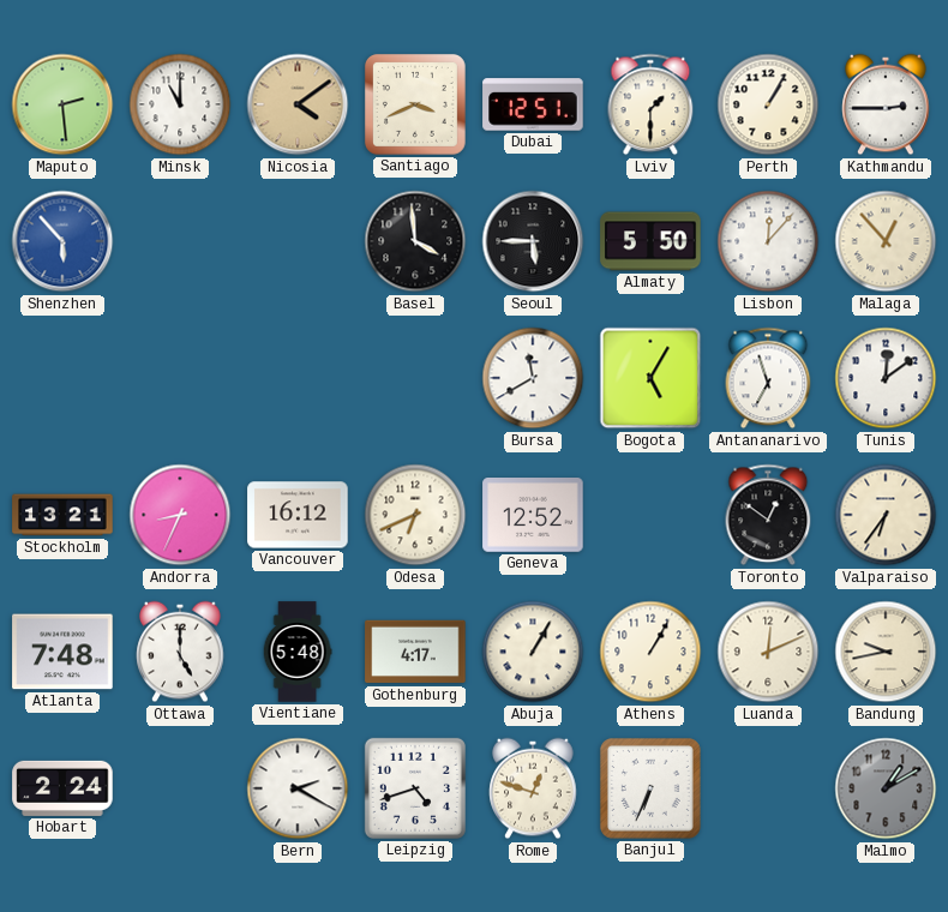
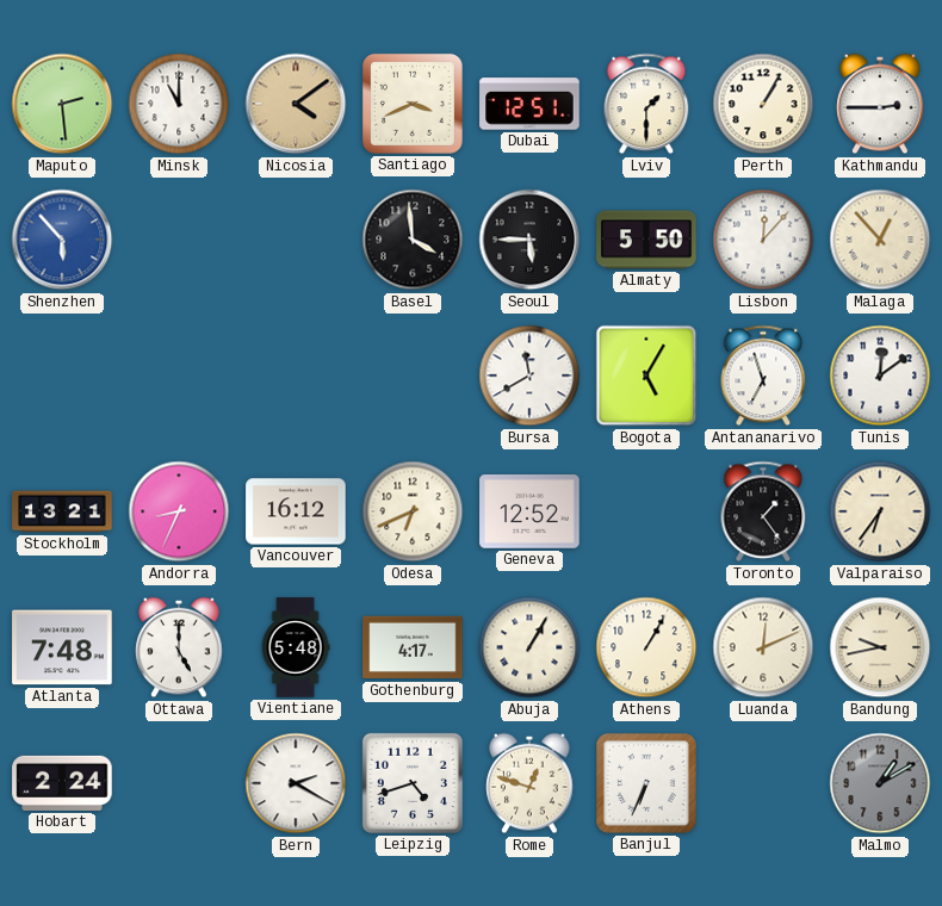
Toronto: 12:51 -> 1:24 (763, 511)
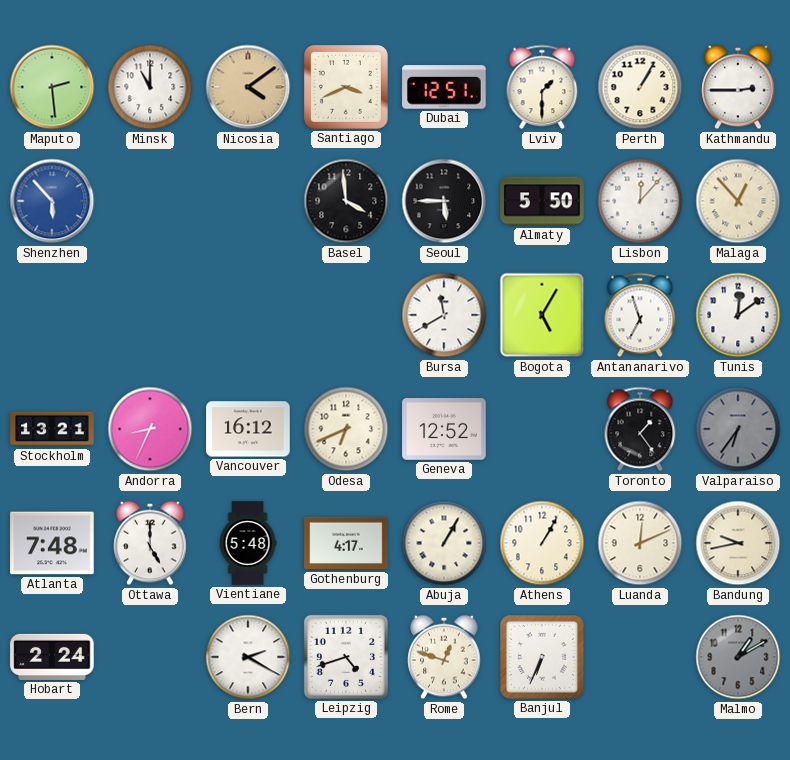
Valparaiso dial: cream -> grey (738, 429)
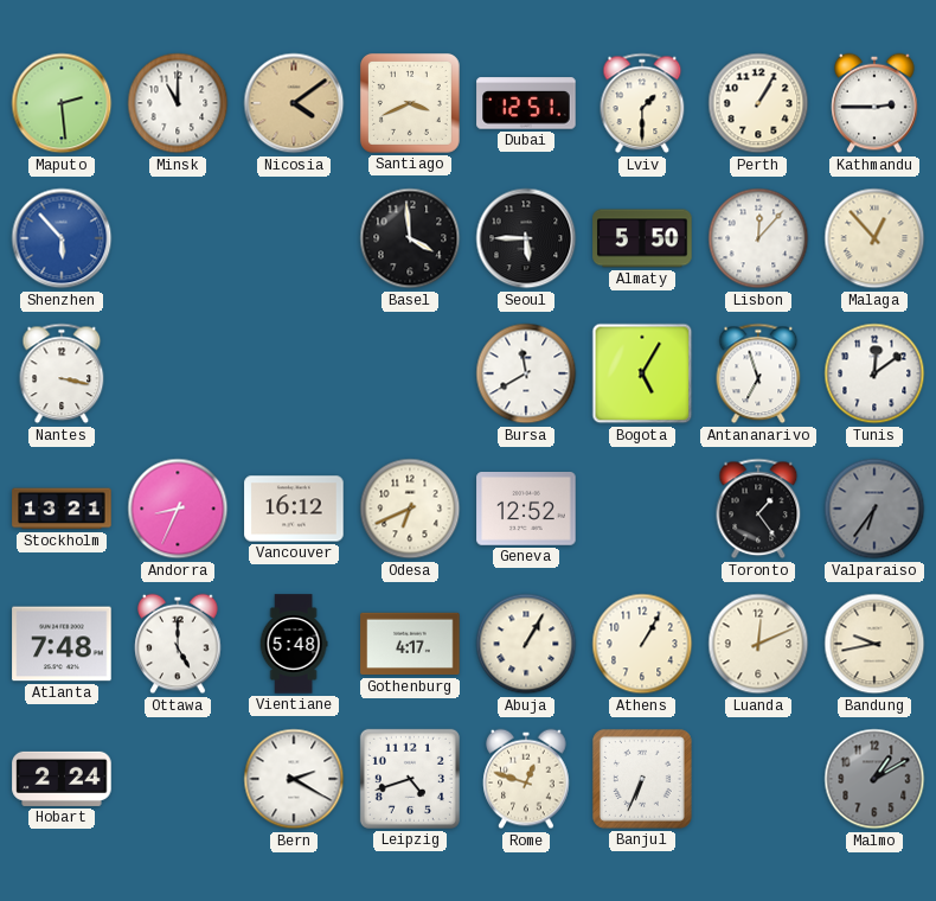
Nantes: none -> 3:17 (62, 373)
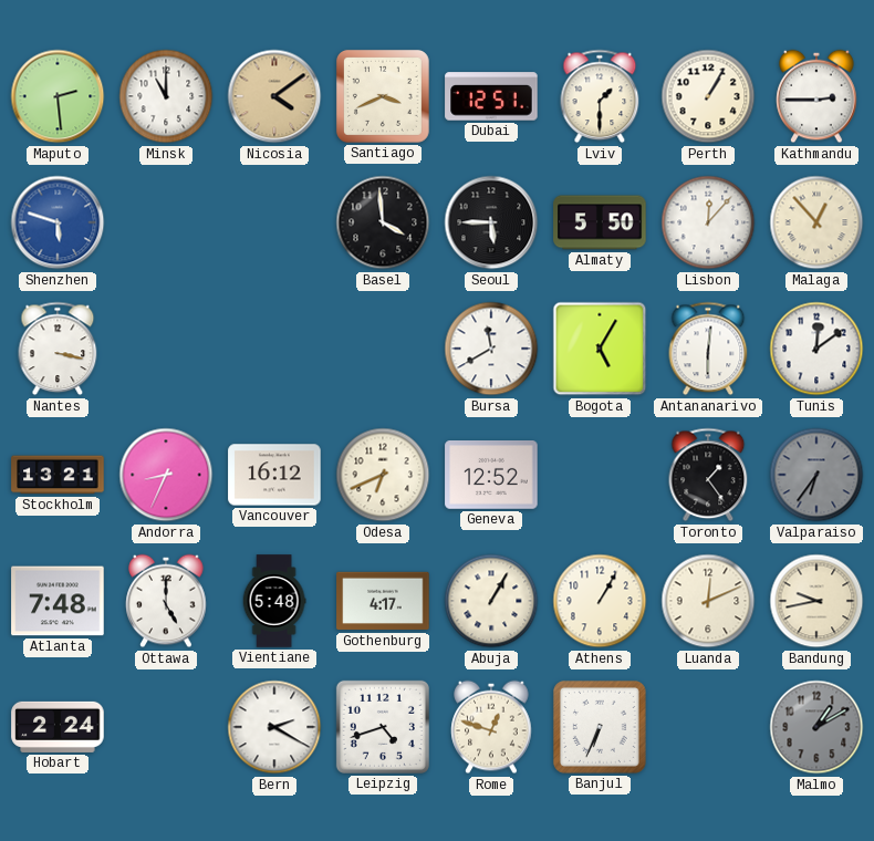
Shenzhen: 5:53 -> 5:48 (58, 222)
Antananarivo: 6:57 -> 6:01 (708, 349)
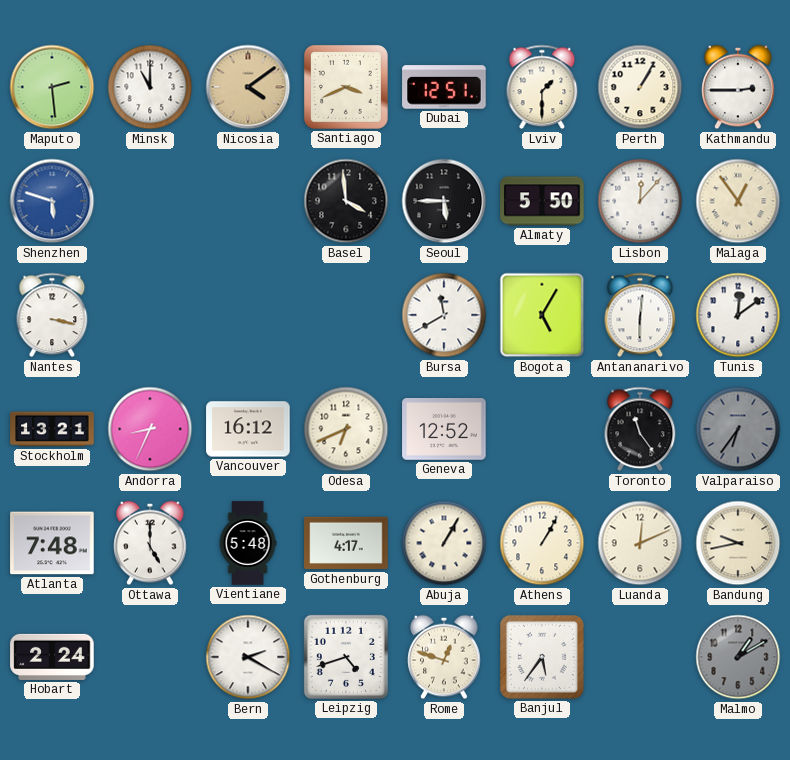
Malaga: 12:53 -> 12:54 (738, 201)
Toronto: 1:24 -> 11:24 (640, 429)
Banjul: 6:34 -> 5:36 (542, 657)
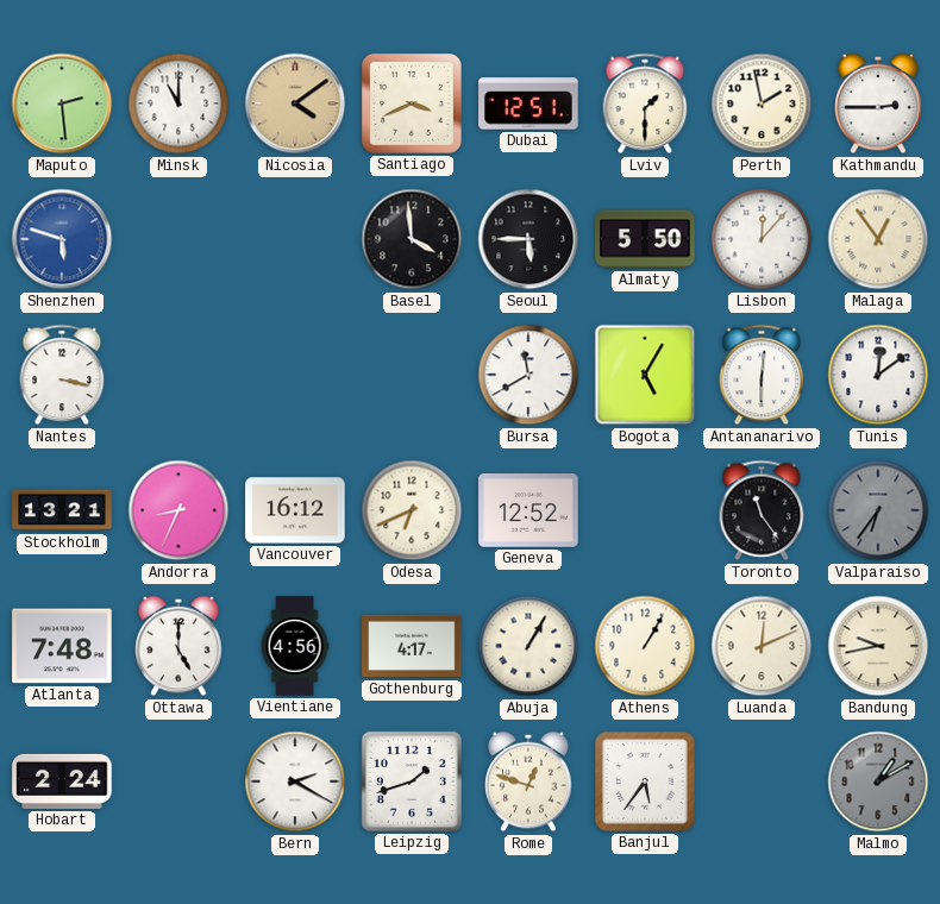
Perth: 1:05 -> 1:58 (762, 103)
Vientiane: 5:48 -> 4:56 (295, 646)
Leipzig: 4:42 -> 1:42 (412, 781)
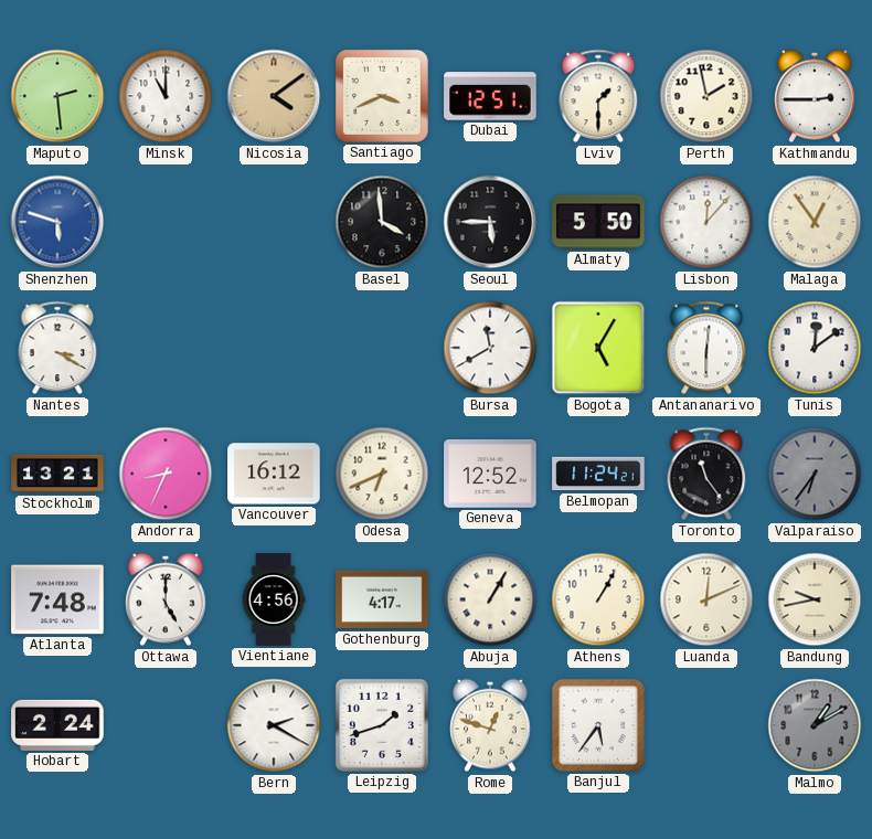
Nantes: 3:17 -> 3:20 (57, 348)
Belmopan: none -> 11:24 (598, 474)
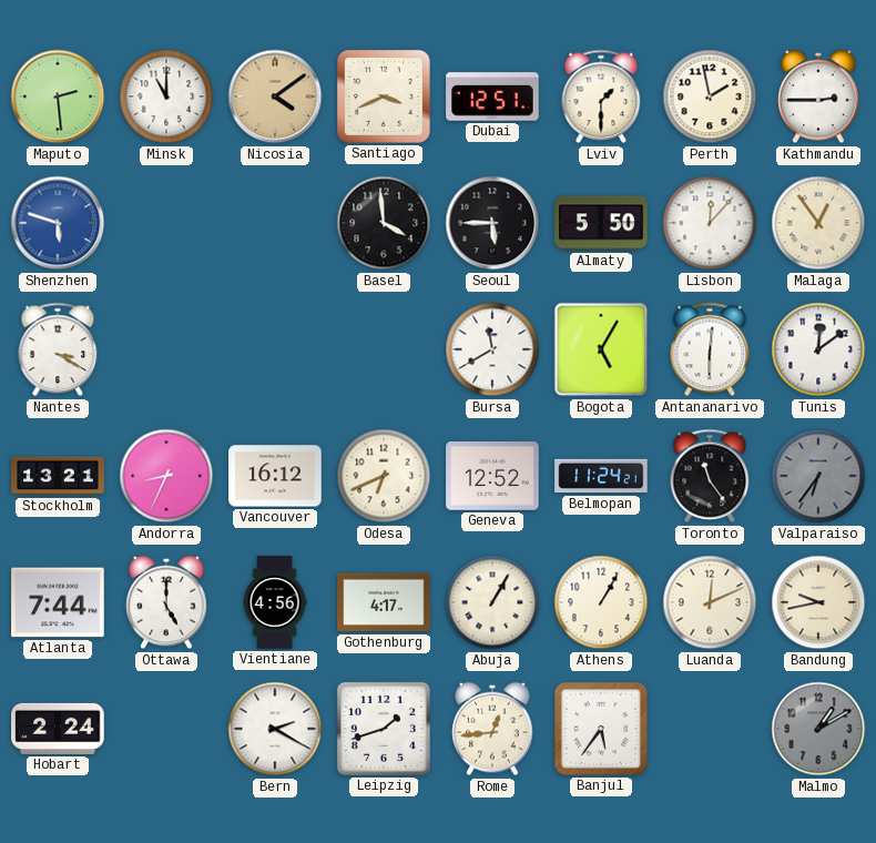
Atlanta: 7:48 -> 7:44 (58, 602)
Rome: 12:48 -> 12:44 (492, 729)
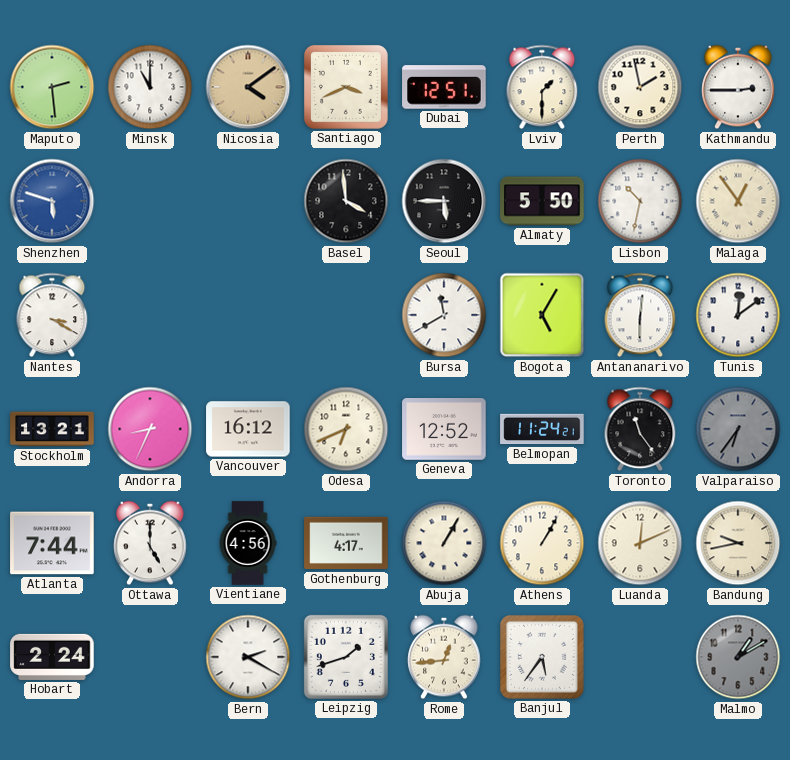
Lisbon: 12:07 -> 10:32 (640, 201)
